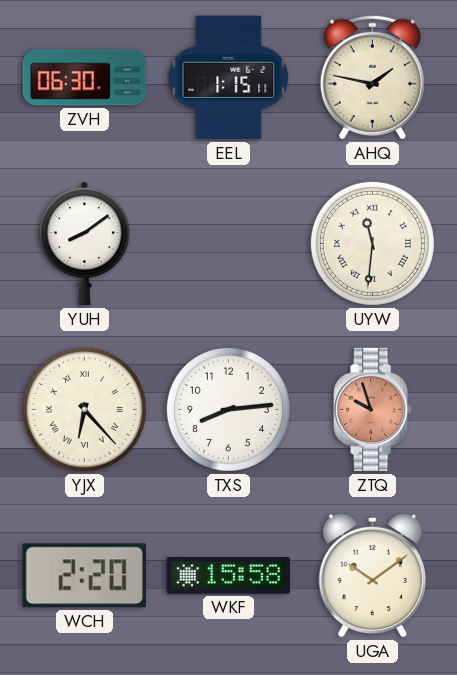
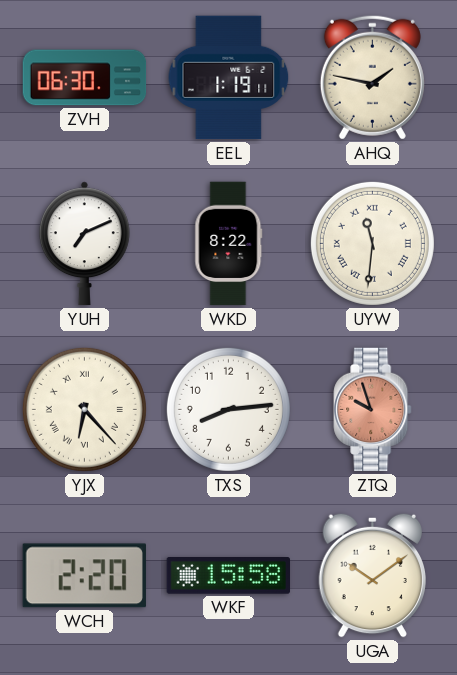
EEL: 1:15 -> 1:19 (229, 78)
YUH: 8:09 -> 7:11 (84, 244)
WKD: none -> 8:22 (229, 244)
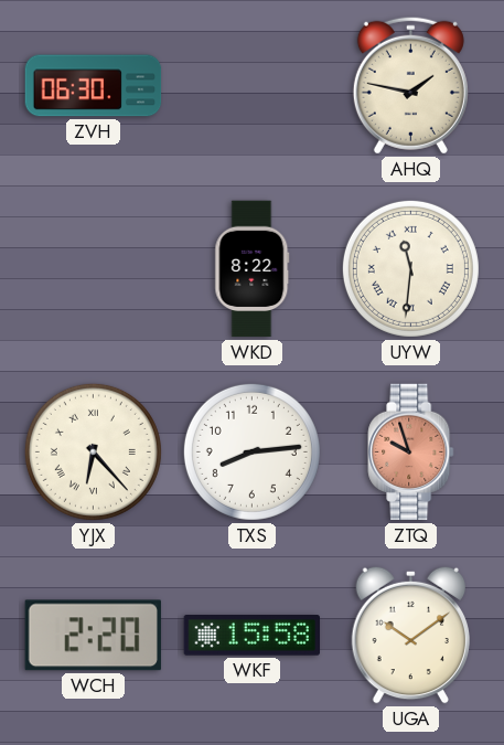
EEL: 1:19 -> none (229, 78)
YUH: 7:11 -> none (84, 244)
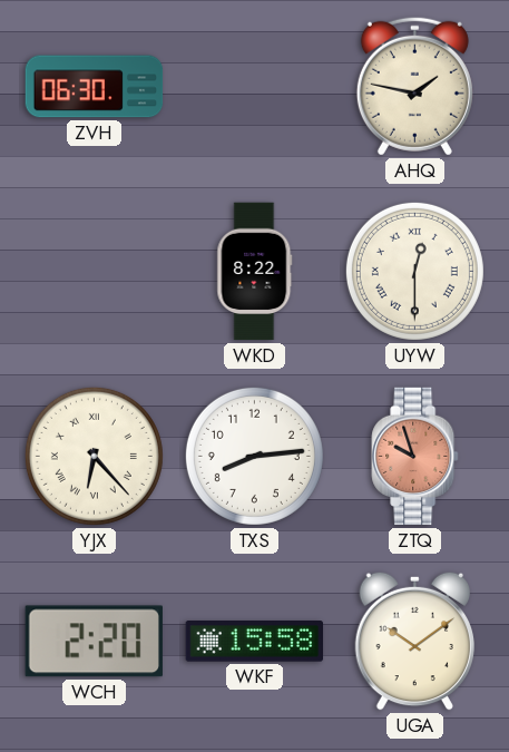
UYW: 11:31 -> 12:30 (414, 271)
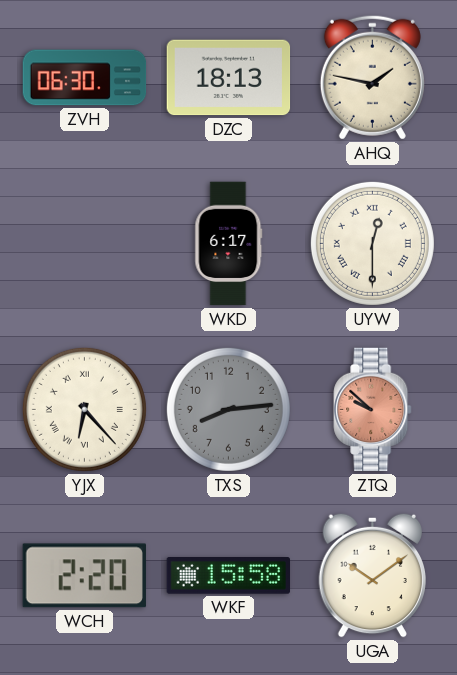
DZC: none -> 18:13 (229, 78)
WKD: 8:22 -> 6:17 (229, 244)
TXS dial: white -> grey (228, 409)
ZTQ: 9:57 -> 9:52 (373, 410)
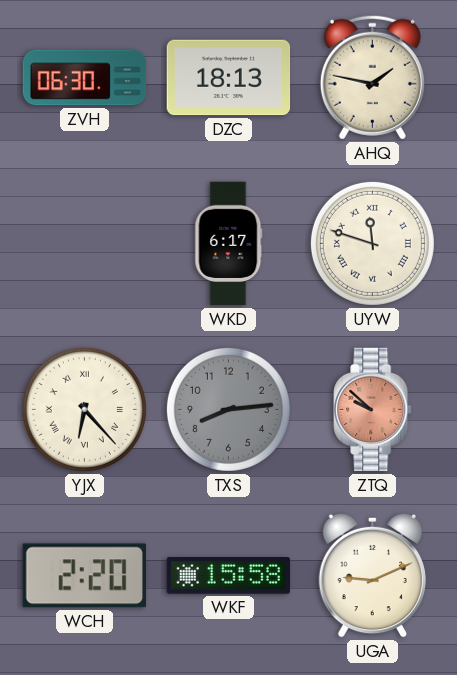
UYW: 12:30 -> 11:48 (372, 243)
UGA: 10:09 -> 9:11 (372, 575)
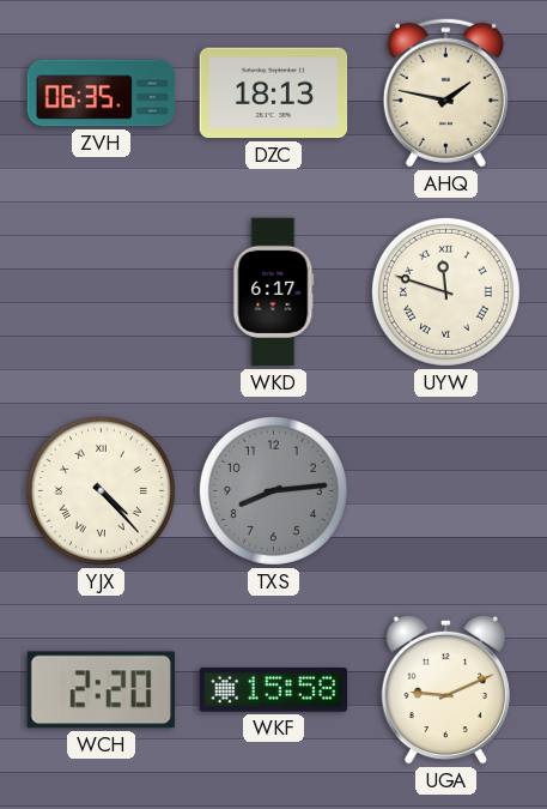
ZVH: 06:30 -> 06:35 (102, 93)
YJX: 6:23 -> 4:23 (101, 490)
ZTQ: 9:52 -> none (373, 410)
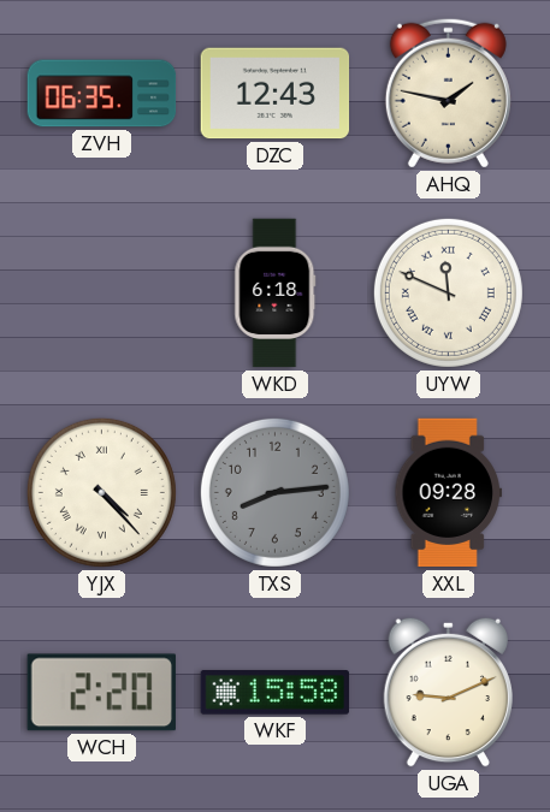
DZC: 18:13 -> 12:43 (276, 94)
WKD: 6:17 -> 6:18 (276, 294)
UYW: 11:48 -> 11:49 (448, 292)
XXL: none -> 09:28 (449, 493)
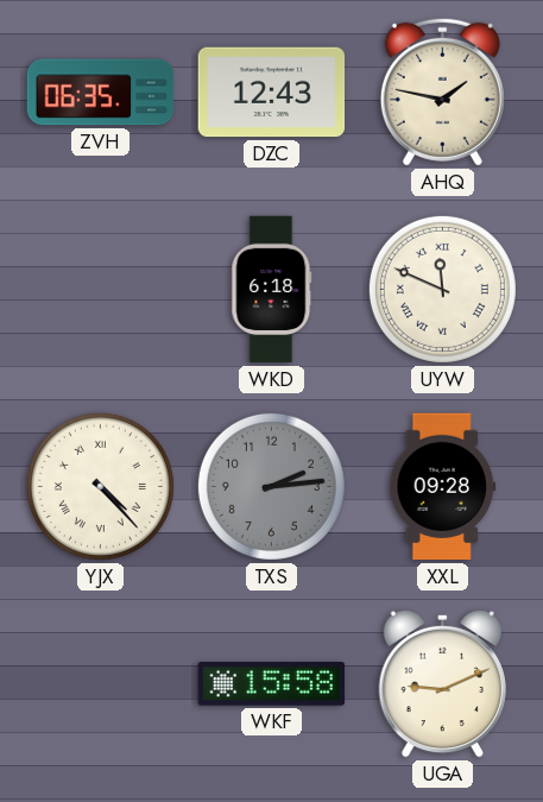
TXS: 8:14 -> 2:14 (271, 486)
WCH: 2:20 -> none (101, 693)
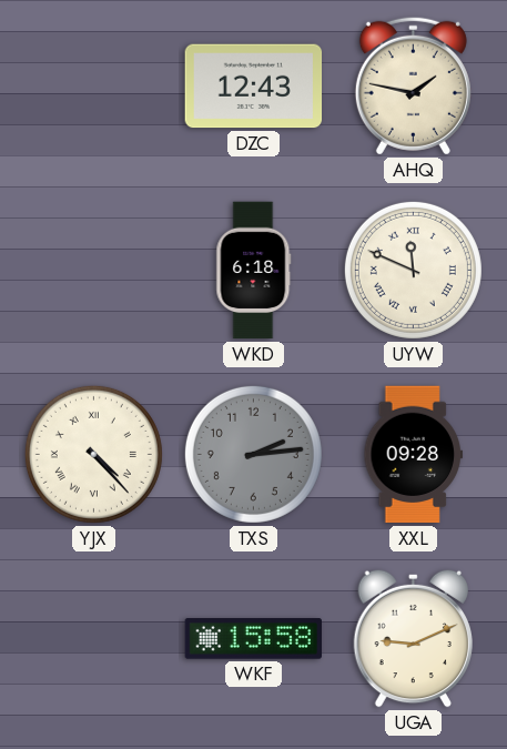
ZVH: 06:35 -> none (101, 93)
